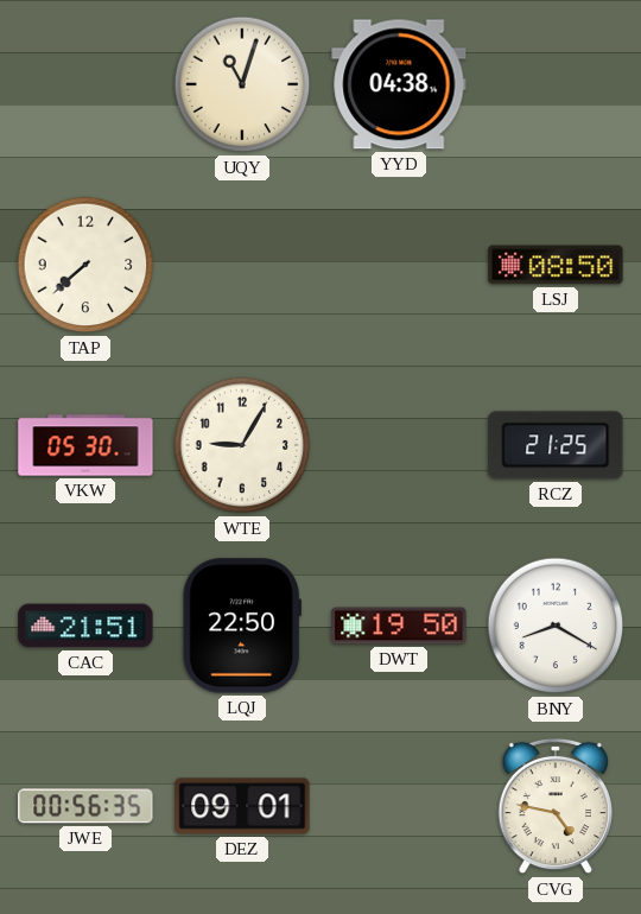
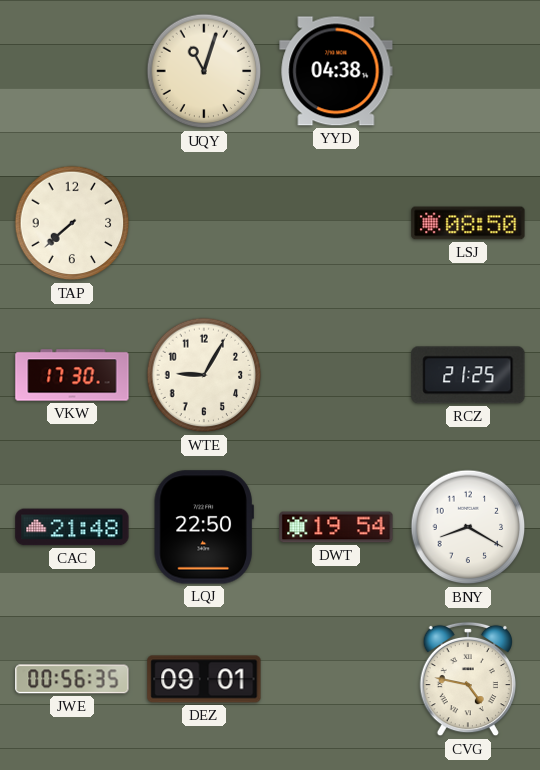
VKW: 05:30 -> 17:30 (72, 375)
CAC: 21:51 -> 21:48 (72, 527)
DWT: 19:50 -> 19:54 (336, 527)
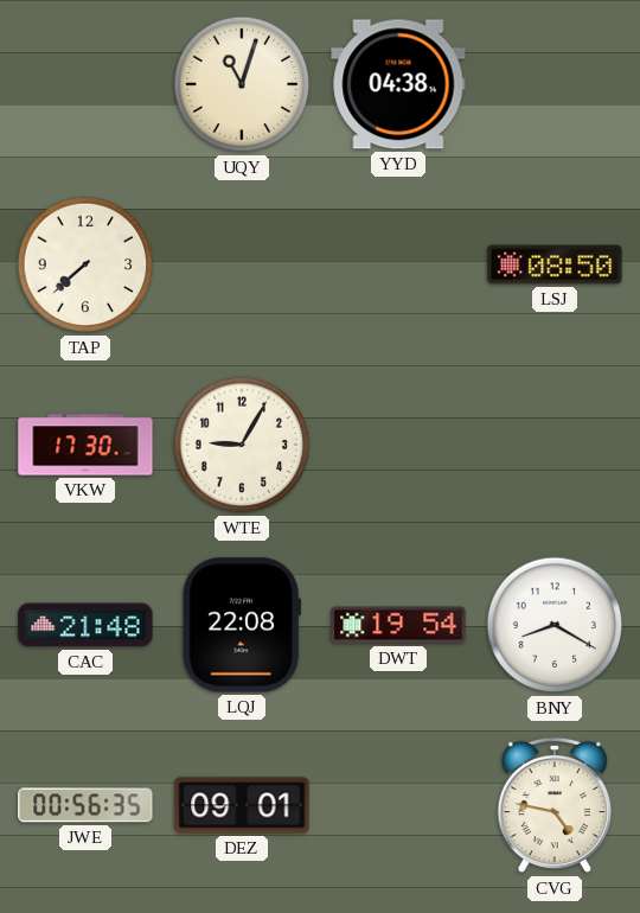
RCZ: 21:25 -> none (468, 375)
LQJ: 22:50 -> 22:08 (242, 625)
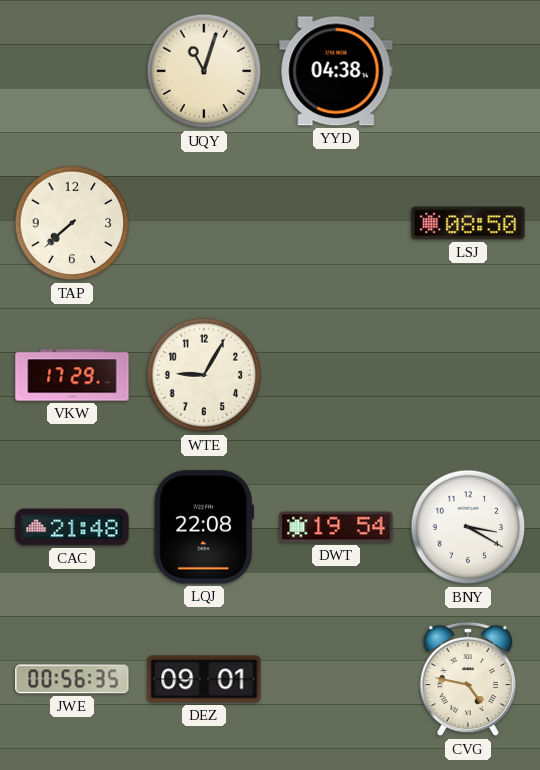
VKW: 17:30 -> 17:29 (72, 375)
BNY: 8:20 -> 3:20 (468, 527)
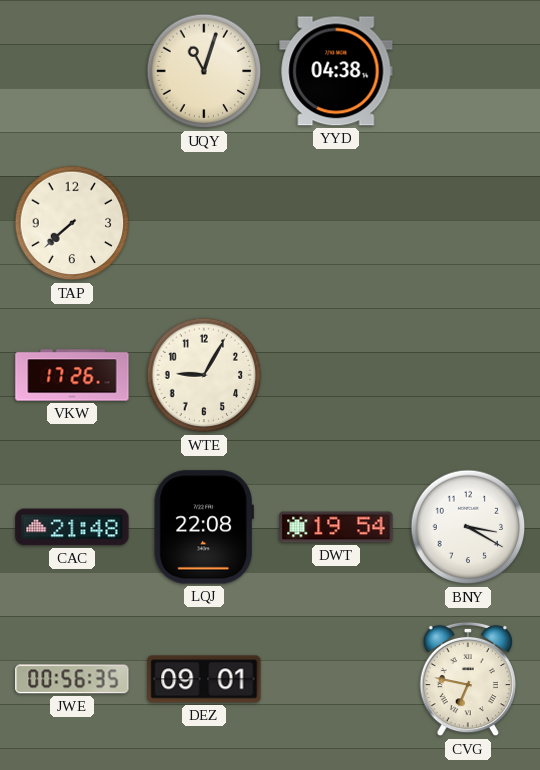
LSJ: 08:50 -> none (468, 223)
VKW: 17:29 -> 17:26 (72, 375)
CVG: 4:47 -> 6:47 (467, 679)
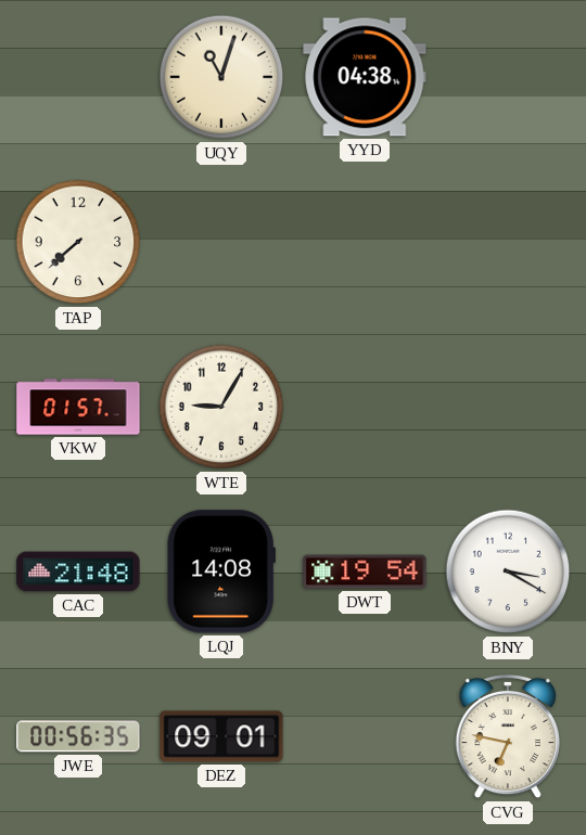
VKW: 17:26 -> 01:57 (78, 407)
LQJ: 22:08 -> 14:08 (221, 571)
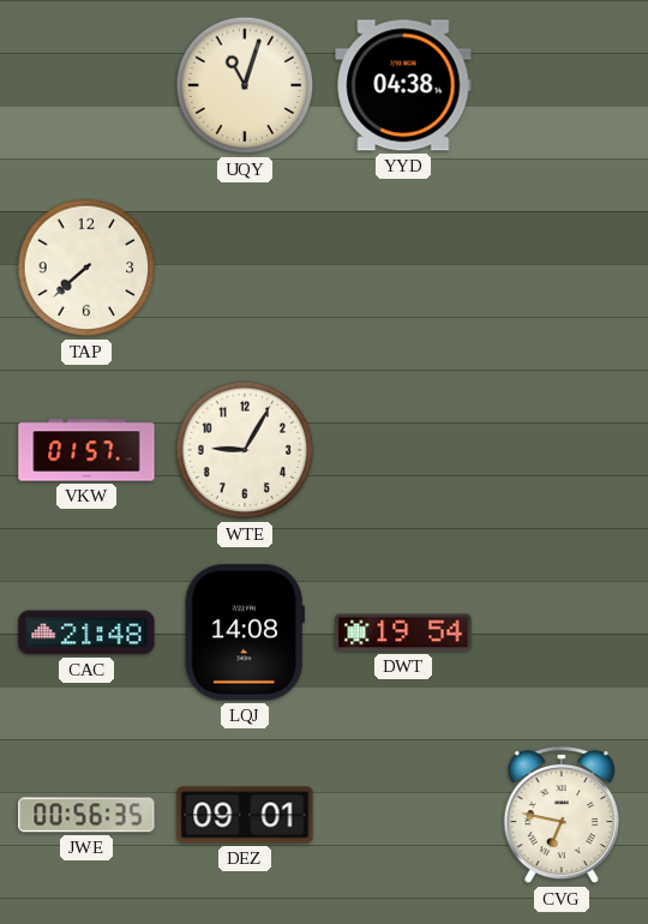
BNY: 3:20 -> none (508, 571)
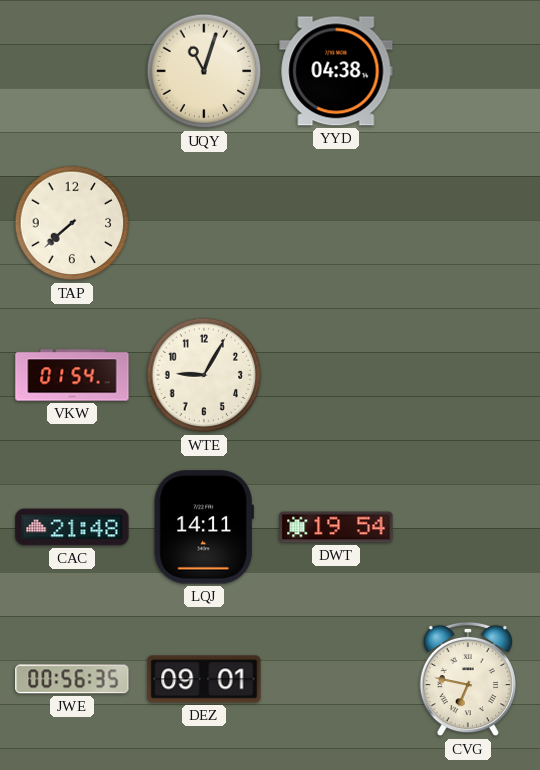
VKW: 01:57 -> 01:54 (72, 375)
LQJ: 14:08 -> 14:11 (204, 527)
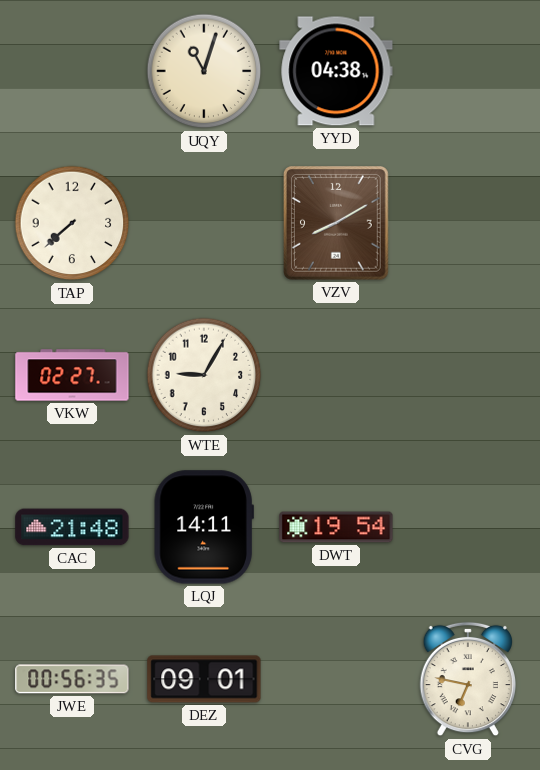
VZV: none -> 8:10 (336, 224)
VKW: 01:54 -> 02:27 (72, 375)
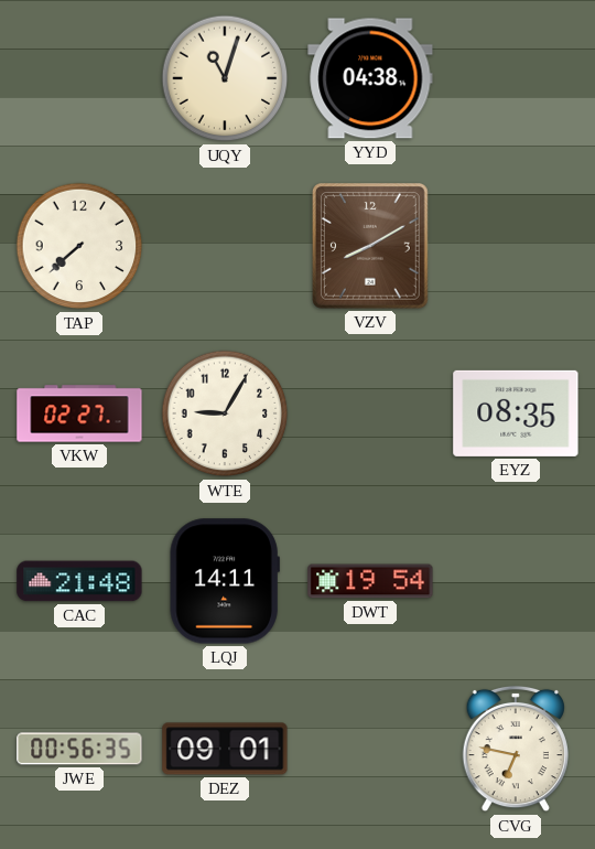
EYZ: none -> 08:35 (516, 413)
